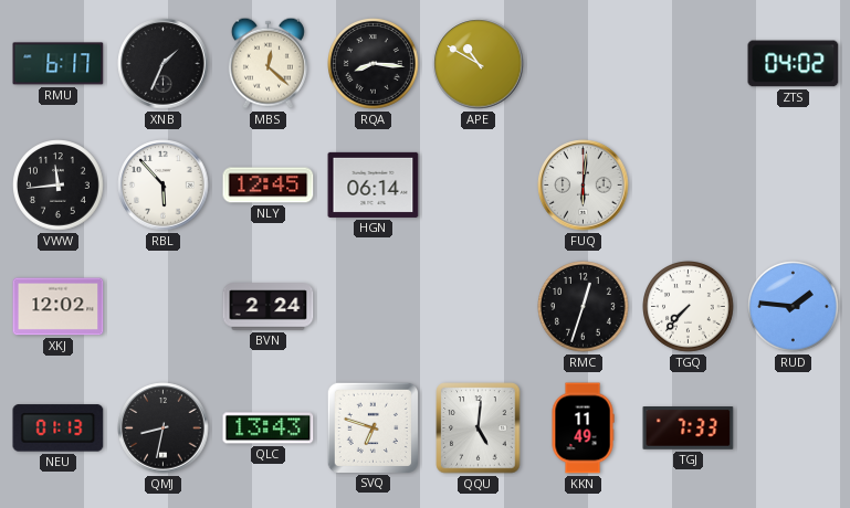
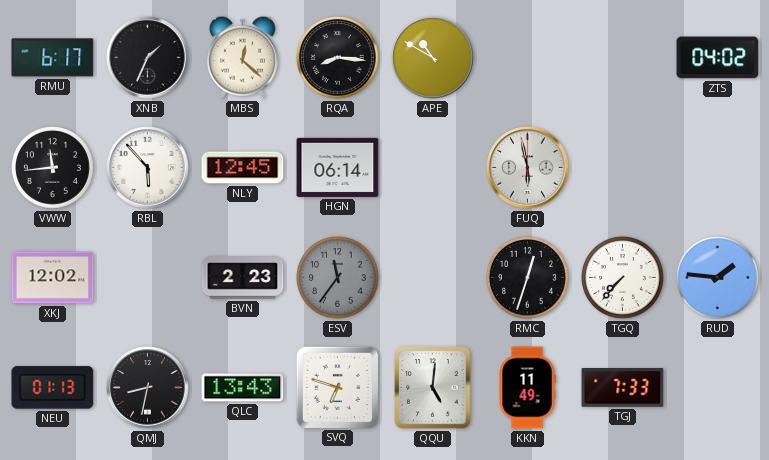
FUQ: 6:01 -> 5:58 (528, 168)
BVN: 2:24 -> 2:23 (243, 278)
ESV: none -> 11:36 (338, 278)
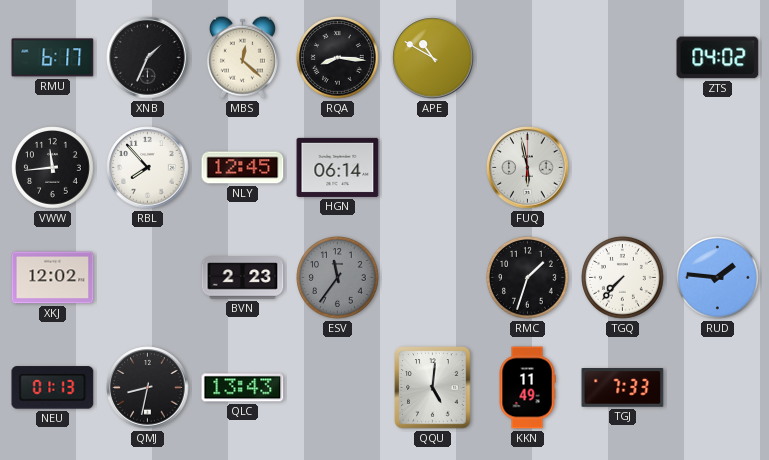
RBL: 5:53 -> 7:53 (148, 168)
RMC: 12:33 -> 1:33 (528, 278)
SVQ: 6:48 -> none (337, 387)
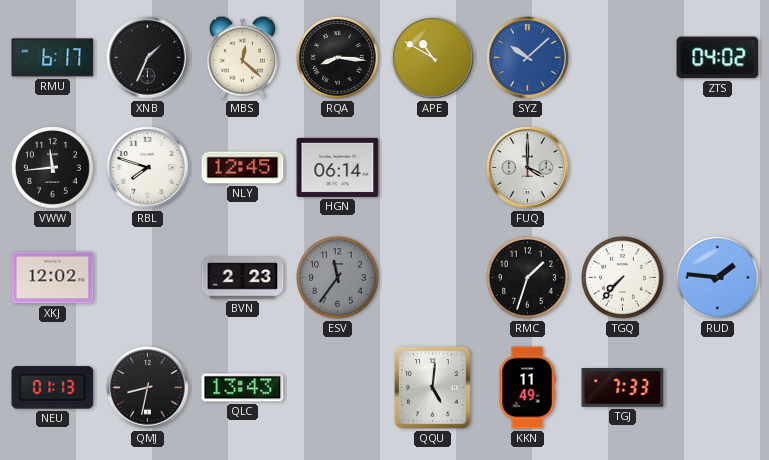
SYZ: none -> 10:08 (528, 58)
RBL: 7:53 -> 7:48 (148, 168)
FUQ: 5:58 -> 4:00 (528, 168)
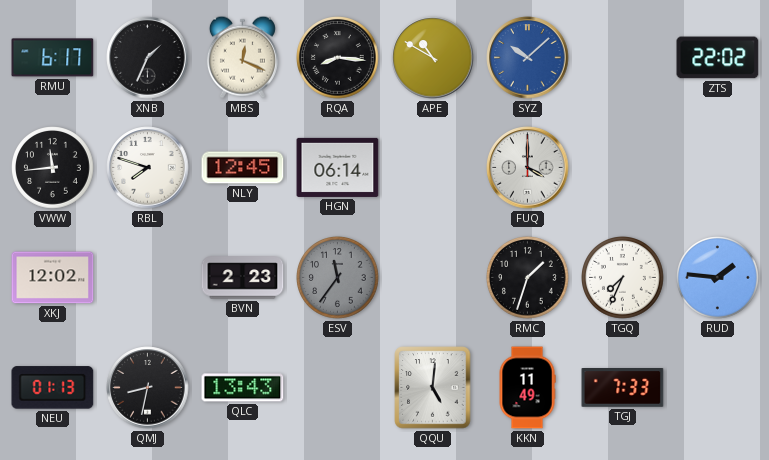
MBS: 12:22 -> 12:19 (242, 57)
ZTS: 04:02 -> 22:02 (718, 58)
TGQ: 7:37 -> 7:34 (623, 278)
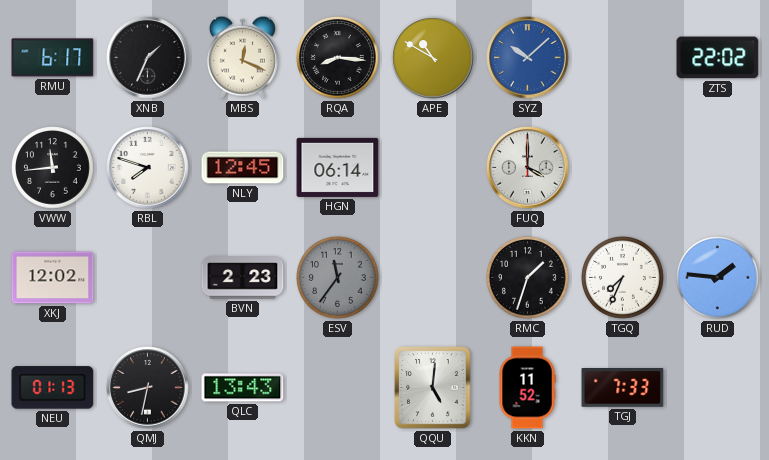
KKN: 11:49 -> 11:52 (527, 388)
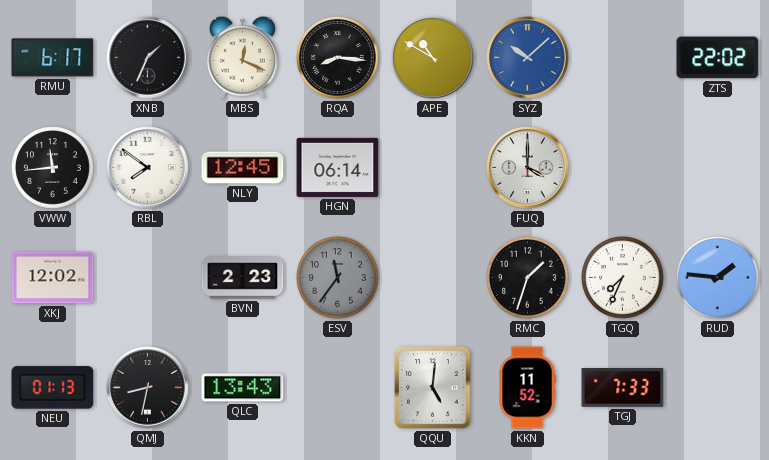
RBL: 7:48 -> 7:51 (148, 168)
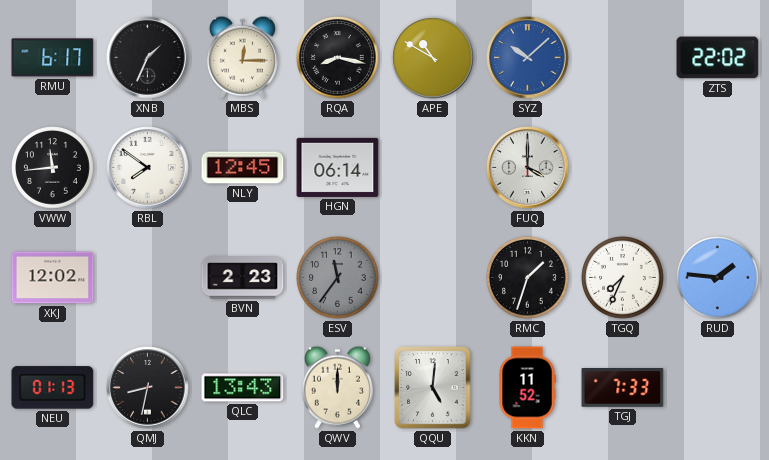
MBS: 12:19 -> 12:15 (242, 57)
RQA: 8:16 -> 8:17 (338, 58)
QWV: none -> 12:00 (337, 387)
